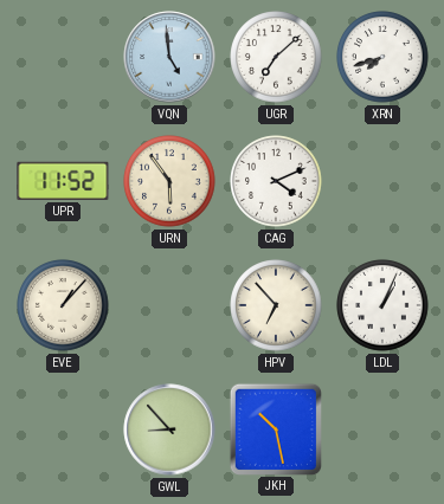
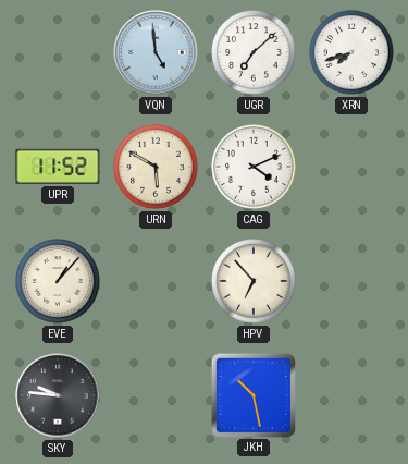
URN: 5:54 -> 5:50 (156, 167)
LDL: 1:04 -> none (382, 305)
SKY: none -> 9:46 (58, 395)
GWL: 8:53 -> none (169, 429)
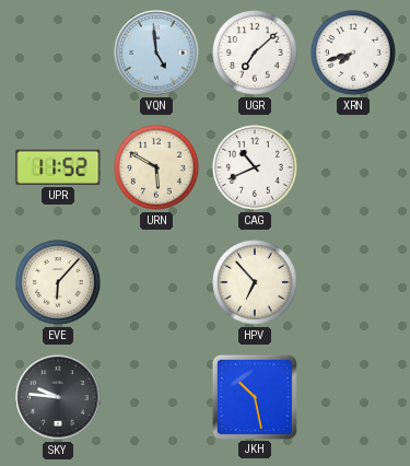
CAG: 4:11 -> 10:41 (255, 167)
EVE: 1:07 -> 6:07 (58, 282)
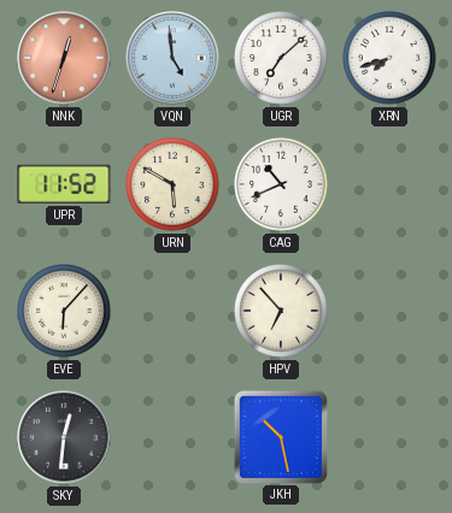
NNK: none -> 12:33 (64, 58)
SKY: 9:46 -> 12:31 (64, 437)
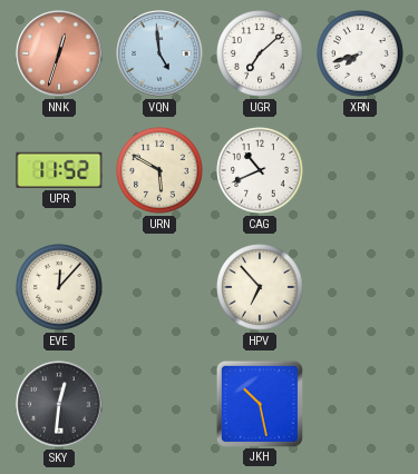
EVE: 6:07 -> 12:07 (59, 287)
